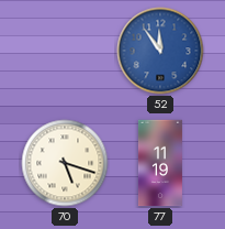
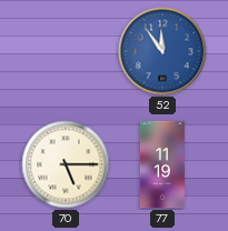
70: 5:18 -> 5:15 (66, 164)
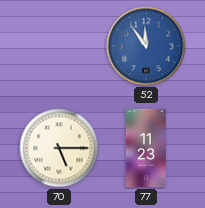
77: 11:19 -> 11:23 (146, 148)
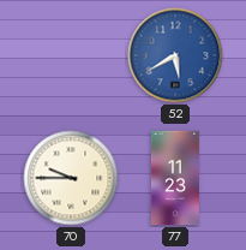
52: 11:54 -> 5:40 (175, 55)
70: 5:15 -> 9:45 (71, 178)
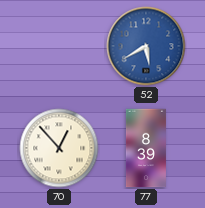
70: 9:45 -> 12:53 (59, 148)
77: 11:23 -> 8:39 (146, 148)
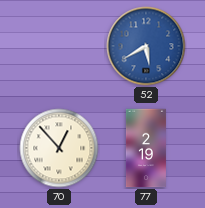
77: 8:39 -> 2:19 (146, 148)
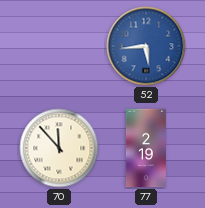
52: 5:40 -> 5:44 (146, 46)
70: 12:53 -> 11:53 (59, 148)
